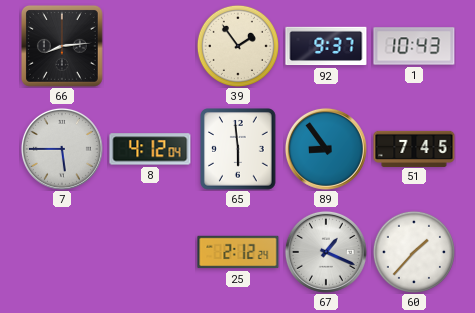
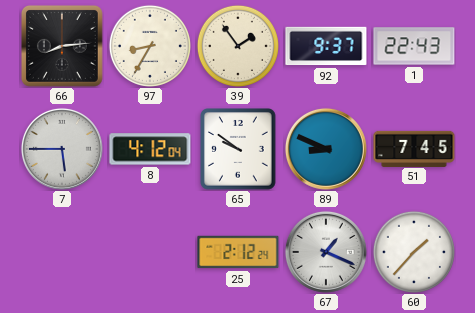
97: none -> 8:35 (150, 46)
1: 10:43 -> 22:43 (414, 46)
65: 5:59 -> 9:51 (239, 150)
89: 8:54 -> 8:49 (326, 149)
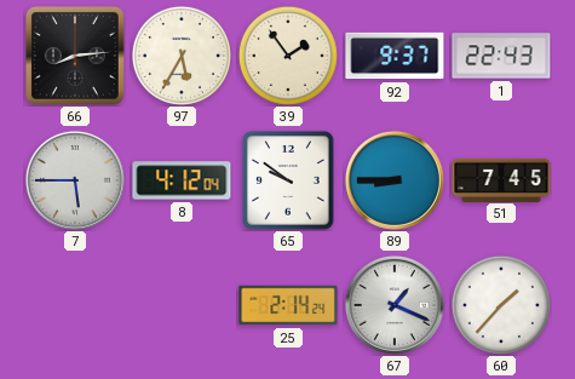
97: 8:35 -> 5:35 (182, 56)
89: 8:49 -> 8:45 (395, 180)
25: 2:12 -> 2:14 (288, 305)
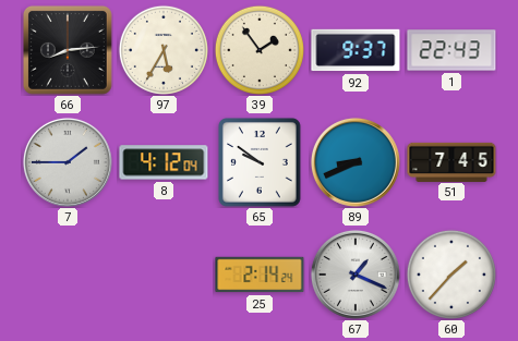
7: 5:45 -> 1:45 (68, 162)
89: 8:45 -> 8:41 (356, 162)
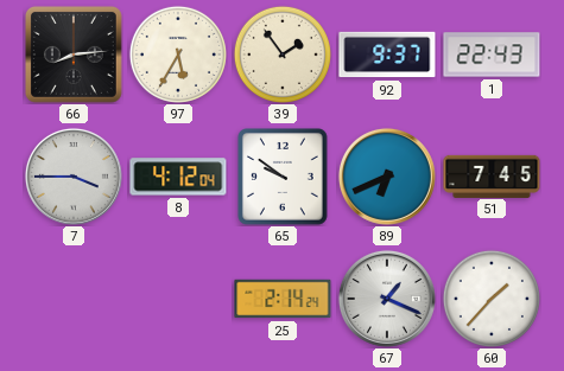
7: 1:45 -> 3:45 (74, 177)
89: 8:41 -> 6:41 (387, 177)
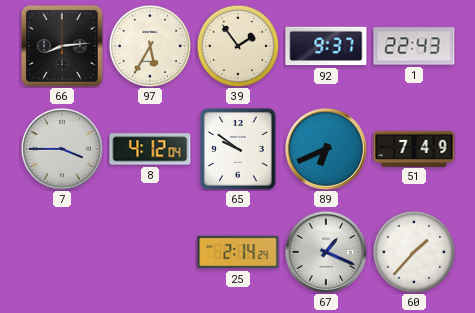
51: 7:45 -> 7:49 (414, 148)
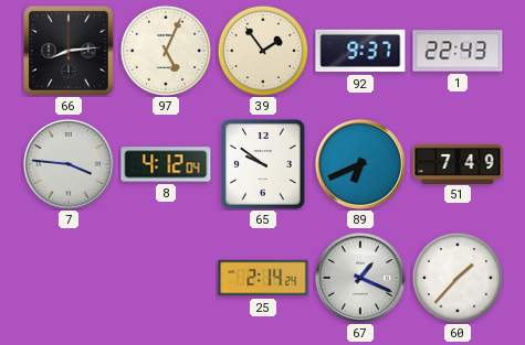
97: 5:35 -> 5:04 (166, 51)
7: 3:45 -> 3:46 (69, 164)
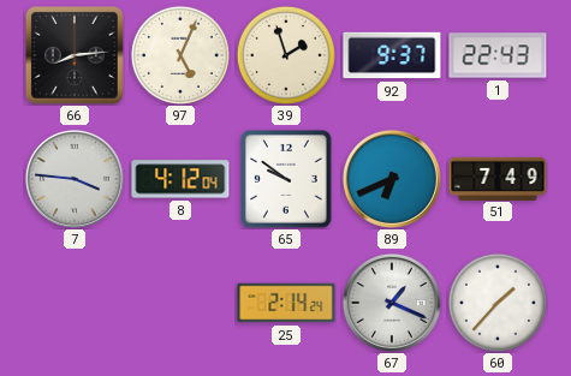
39: 1:54 -> 1:57 (286, 55)
